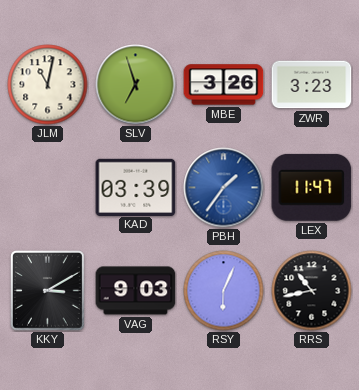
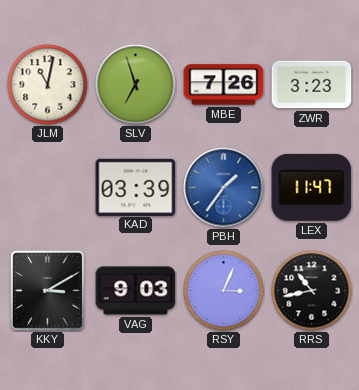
MBE: 3:26 -> 7:26 (224, 85)
RSY: 6:04 -> 3:04 (224, 291)
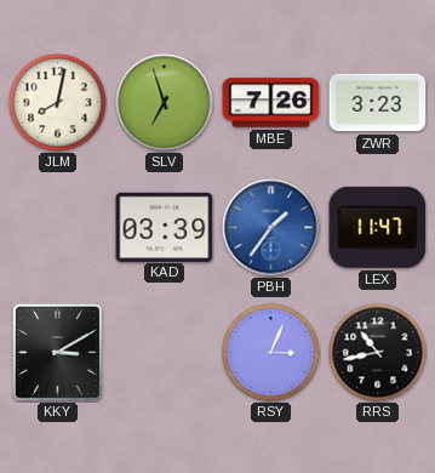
JLM: 11:02 -> 8:02 (58, 103)
VAG: 9:03 -> none (136, 291)
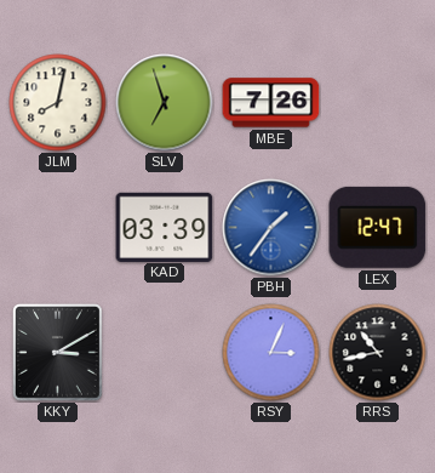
ZWR: 3:23 -> none (378, 103)
LEX: 11:47 -> 12:47 (378, 227)
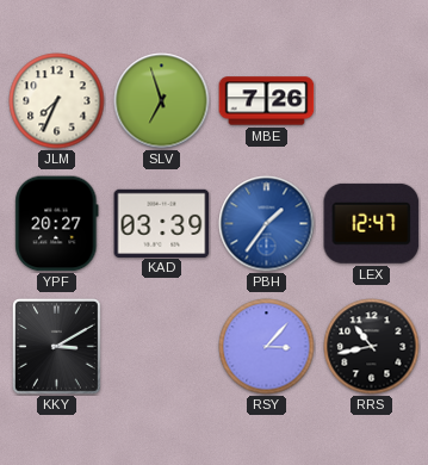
JLM: 8:02 -> 7:34 (57, 101)
YPF: none -> 20:27 (57, 224)
RSY: 3:04 -> 3:07 (267, 347)
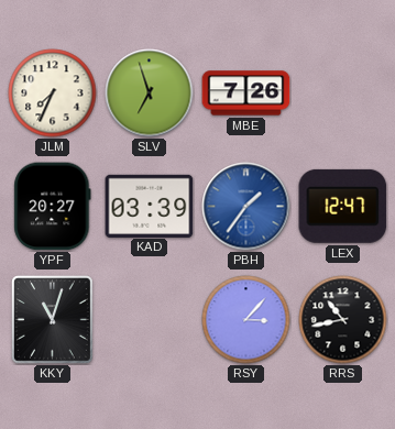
KKY: 3:10 -> 11:03 (52, 320)
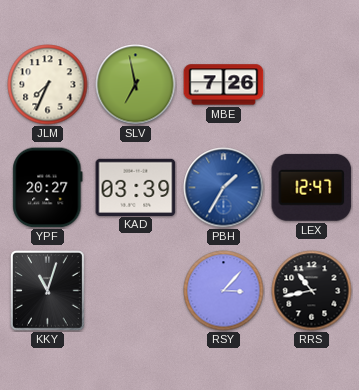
SLV: 6:57 -> 6:58 (136, 85)
PBH: 1:36 -> 1:35 (224, 188)
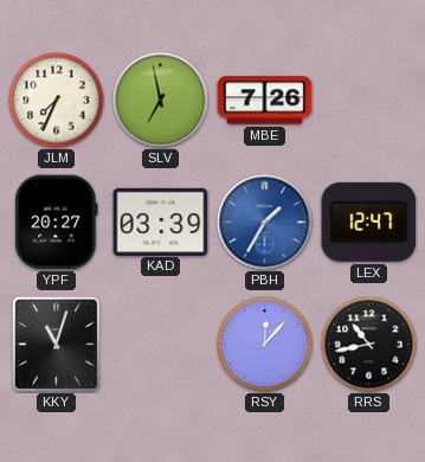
RSY: 3:07 -> 12:07 (265, 345)
